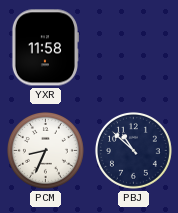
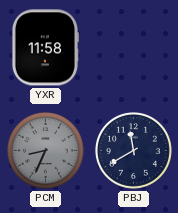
PCM dial: white -> grey (45, 150)
PBJ: 10:52 -> 11:40 (133, 150)
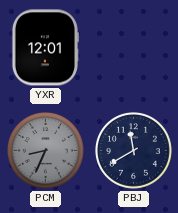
YXR: 11:58 -> 12:01 (45, 48)
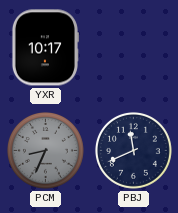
YXR: 12:01 -> 10:17 (45, 48)
PBJ: 11:40 -> 11:41 (133, 150)
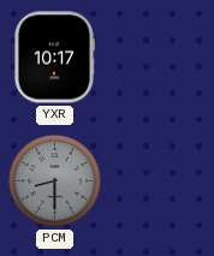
PCM: 8:34 -> 8:30 (54, 180)
PBJ: 11:41 -> none (133, 150)
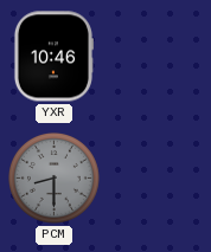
YXR: 10:17 -> 10:46 (53, 57)
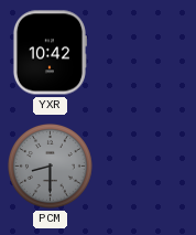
YXR: 10:46 -> 10:42 (50, 53)
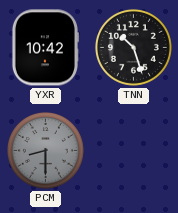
TNN: none -> 10:27 (133, 47)
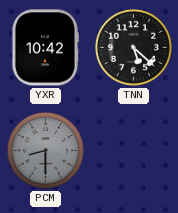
TNN: 10:27 -> 5:22 (133, 47)
